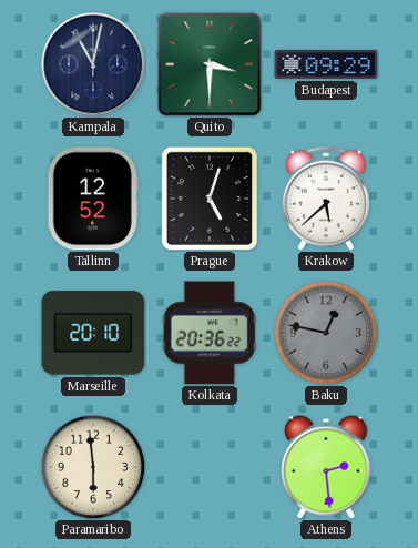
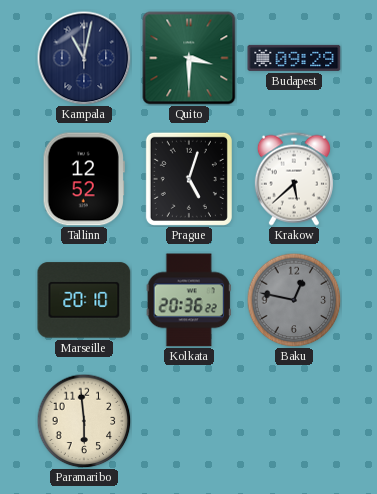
Athens: 2:29 -> none (326, 467)
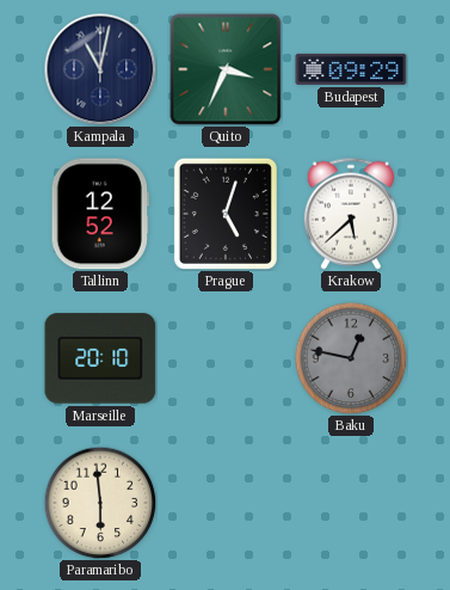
Quito: 3:30 -> 3:34 (226, 69)
Kolkata: 20:36 -> none (189, 300)
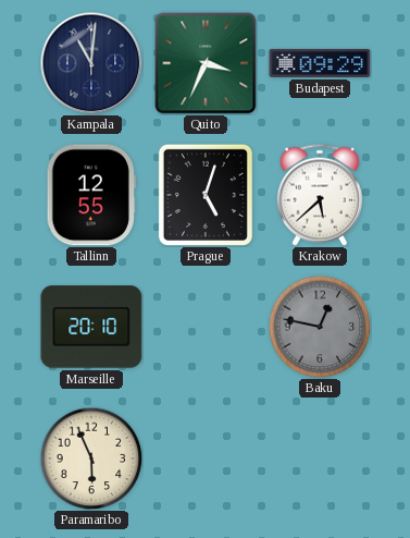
Kampala: 11:02 -> 11:01 (91, 63)
Tallinn: 12:52 -> 12:55 (91, 195)
Paramaribo: 5:59 -> 5:56 (91, 458)
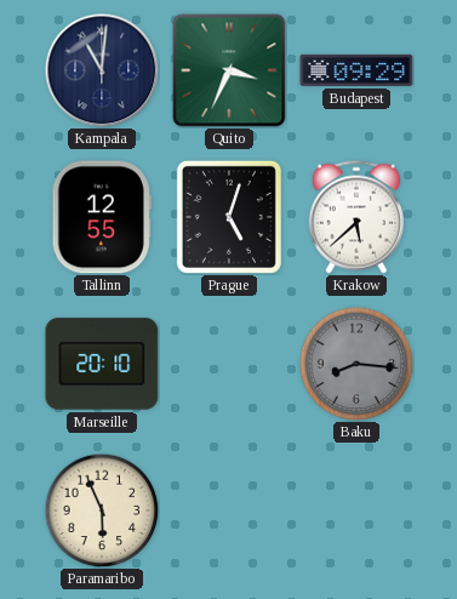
Baku: 12:47 -> 8:16 (356, 364)
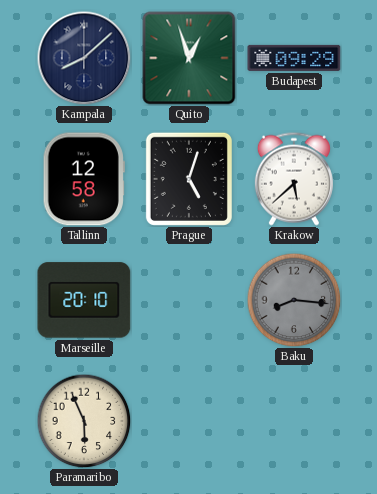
Kampala: 11:01 -> 8:08 (84, 58)
Quito: 3:34 -> 12:57 (189, 58)
Tallinn: 12:55 -> 12:58 (84, 179)
